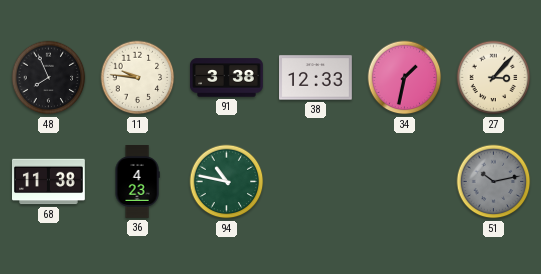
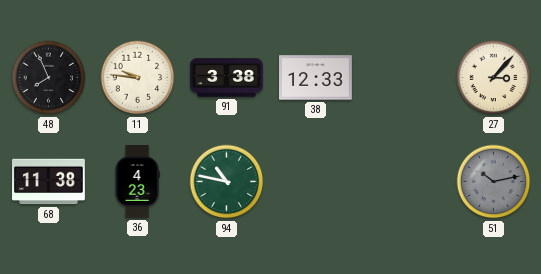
34: 1:32 -> none (405, 78)
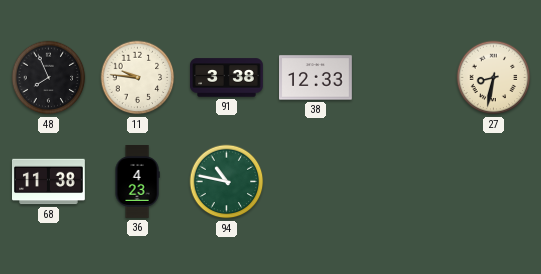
27: 3:07 -> 8:32 (494, 78)
51: 10:13 -> none (494, 182)
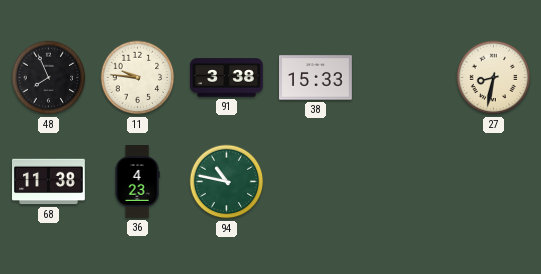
38: 12:33 -> 15:33 (316, 78)
